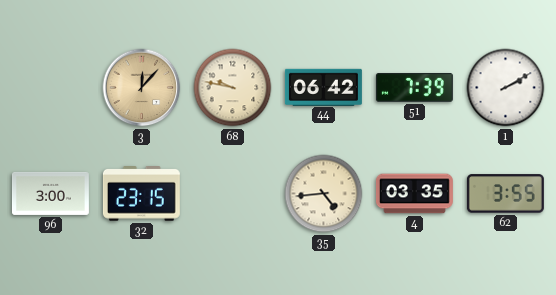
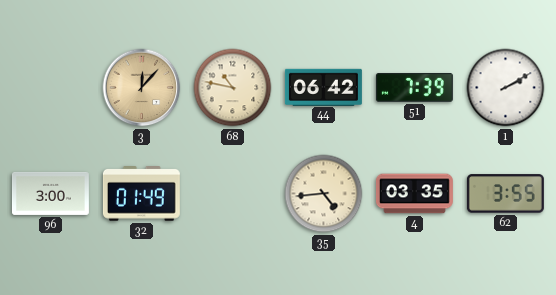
68: 9:47 -> 10:47 (233, 88)
32: 23:15 -> 01:49 (141, 194)
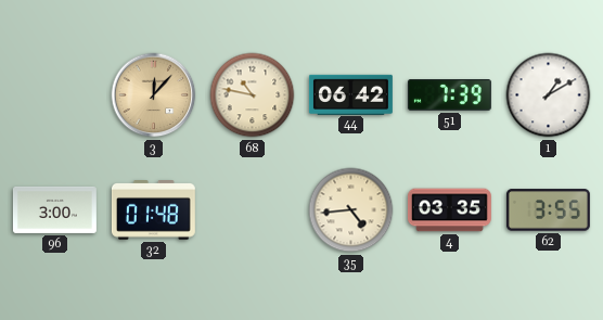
1: 2:10 -> 1:10 (549, 95)
32: 01:49 -> 01:48 (153, 210)
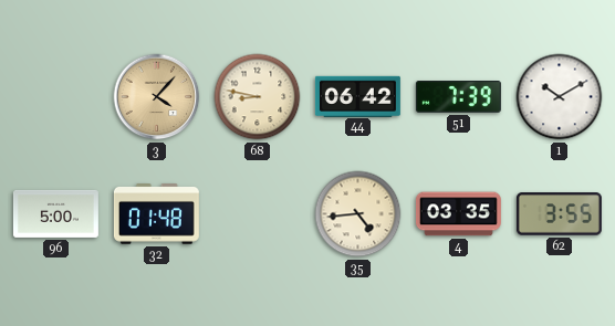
3: 12:07 -> 4:07 (157, 97)
68: 10:47 -> 8:47 (258, 97)
1: 1:10 -> 10:10 (560, 97)
96: 3:00 -> 5:00 (55, 213)
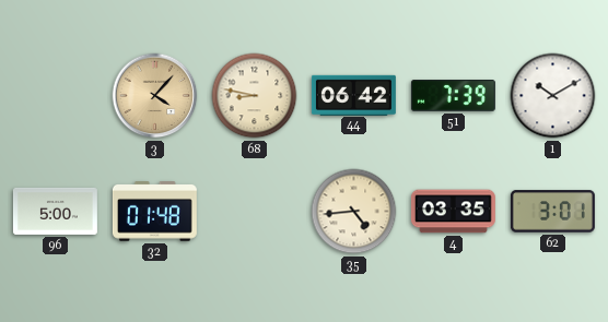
62: 3:55 -> 3:01 (552, 212)
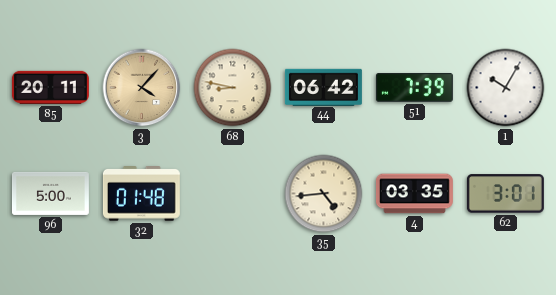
85: none -> 20:11 (50, 87)
1: 10:10 -> 10:05 (506, 88)
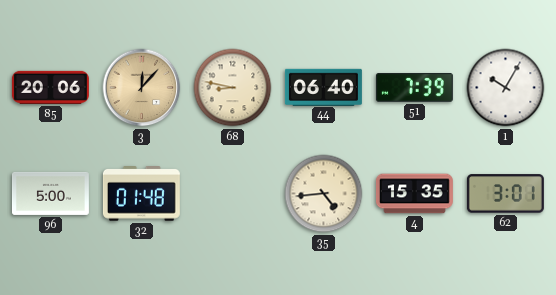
85: 20:11 -> 20:06 (50, 87)
3: 4:07 -> 12:07 (142, 88)
44: 06:42 -> 06:40 (323, 87)
4: 03:35 -> 15:35 (414, 194)
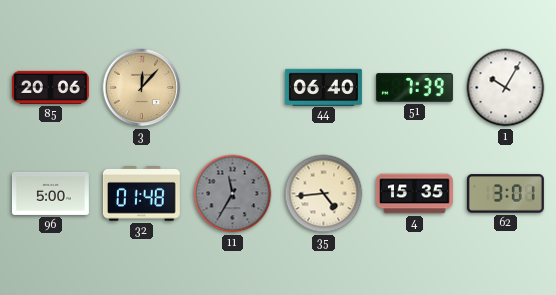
68: 8:47 -> none (233, 88)
11: none -> 11:35 (233, 194)
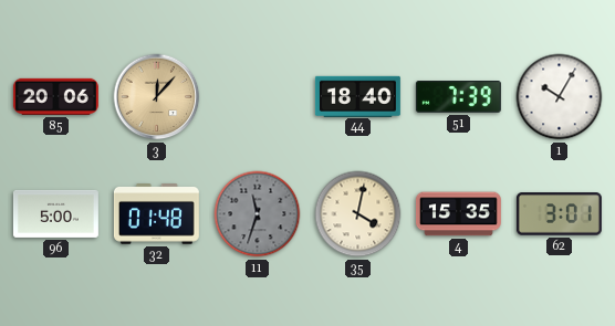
44: 06:40 -> 18:40 (357, 96)
11: 11:35 -> 11:33 (258, 214)
35: 4:44 -> 4:02 (358, 214)
